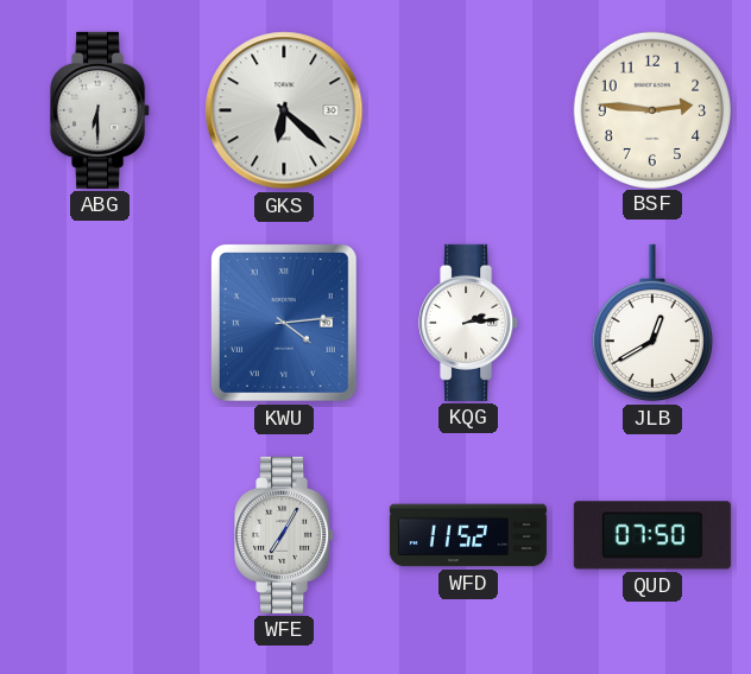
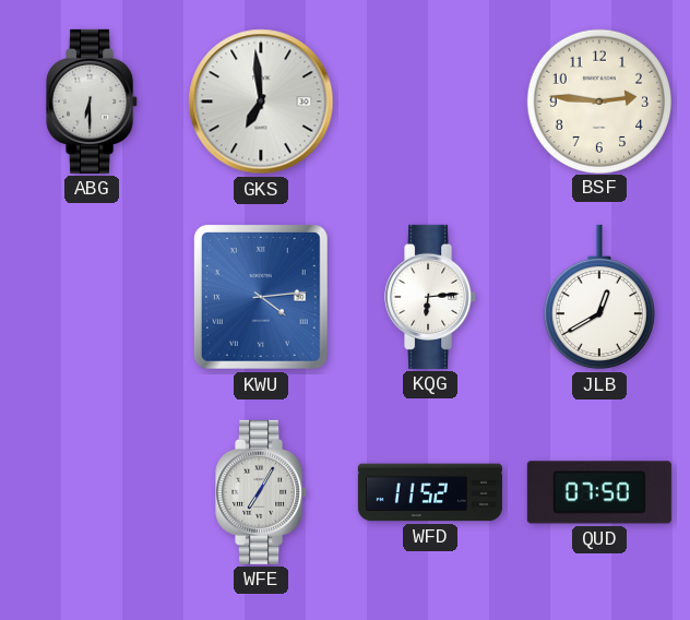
GKS: 6:22 -> 6:59 (261, 102)
KQG: 2:14 -> 6:14 (431, 297)
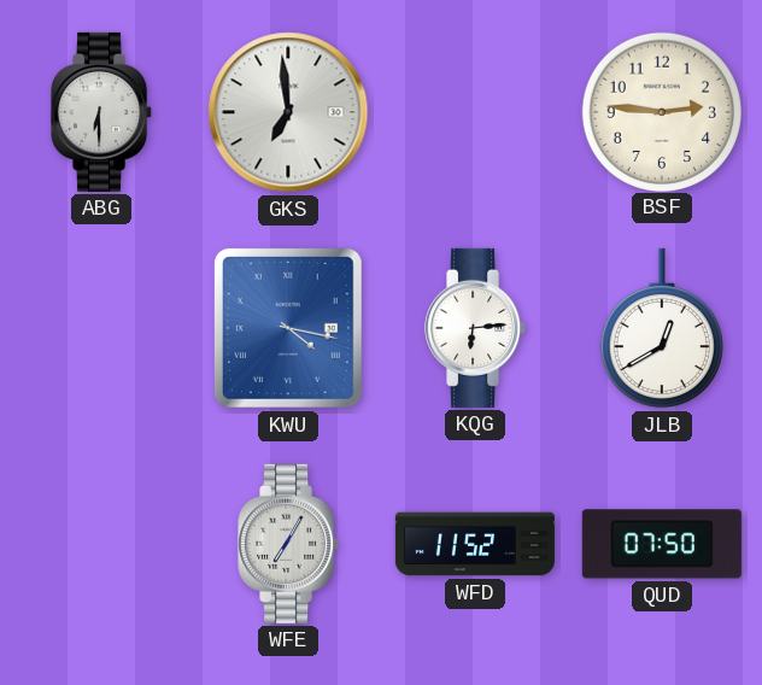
KWU: 4:14 -> 4:17 (288, 328)
